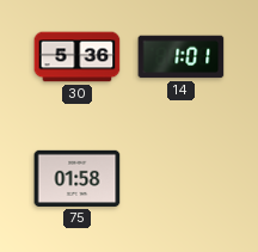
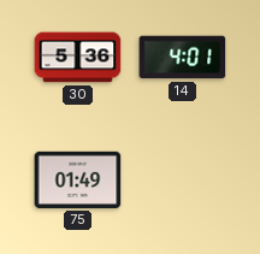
14: 1:01 -> 4:01 (183, 58)
75: 01:58 -> 01:49 (78, 179)
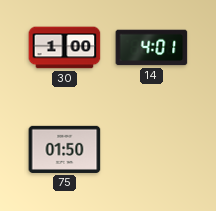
30: 5:36 -> 1:00 (65, 48)
75: 01:49 -> 01:50 (65, 149)
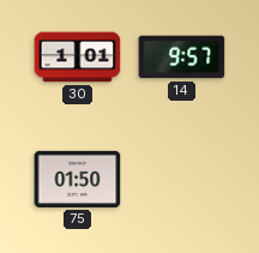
30: 1:00 -> 1:01 (78, 58)
14: 4:01 -> 9:57 (182, 58)
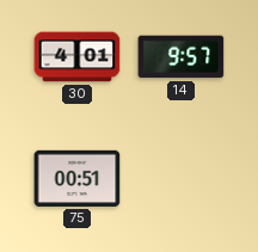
30: 1:01 -> 4:01 (78, 57)
75: 01:50 -> 00:51 (78, 178)
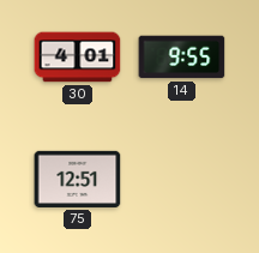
14: 9:57 -> 9:55 (182, 58)
75: 00:51 -> 12:51 (78, 179)
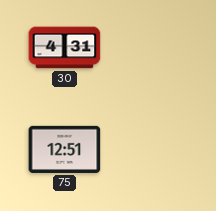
30: 4:01 -> 4:31 (65, 48)
14: 9:55 -> none (182, 58)
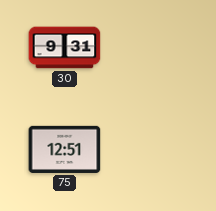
30: 4:31 -> 9:31 (65, 48)
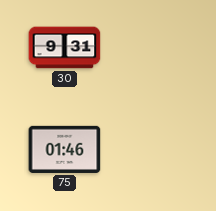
75: 12:51 -> 01:46 (65, 149)
